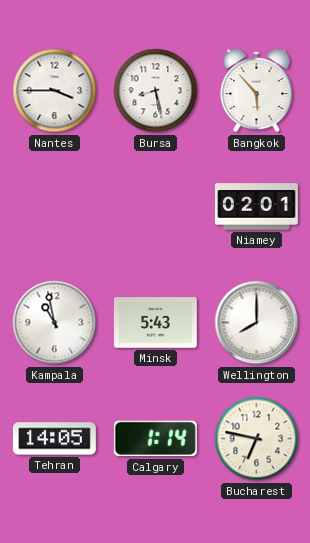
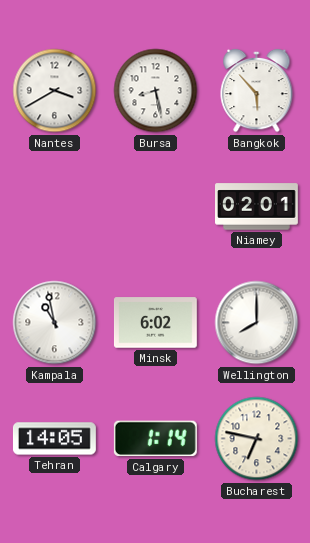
Nantes: 3:45 -> 3:40 (55, 91)
Minsk: 5:43 -> 6:02 (155, 323)
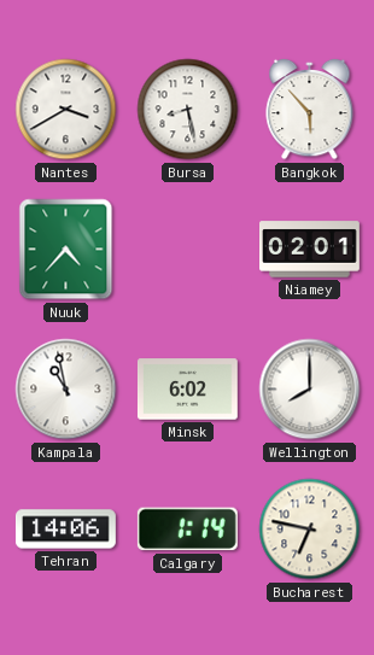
Nuuk: none -> 4:37 (66, 250)
Tehran: 14:05 -> 14:06 (66, 530)
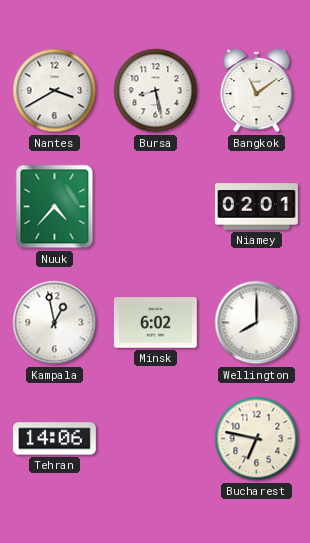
Bangkok: 5:53 -> 11:09 (257, 91)
Kampala: 10:58 -> 12:58 (55, 323)
Calgary: 1:14 -> none (187, 530)
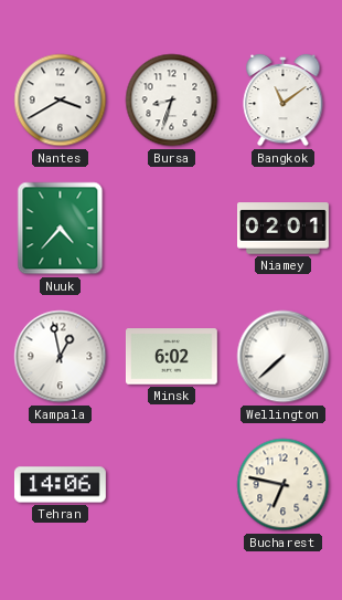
Bursa: 8:28 -> 8:33 (172, 101)
Wellington: 8:00 -> 7:38 (284, 357)
